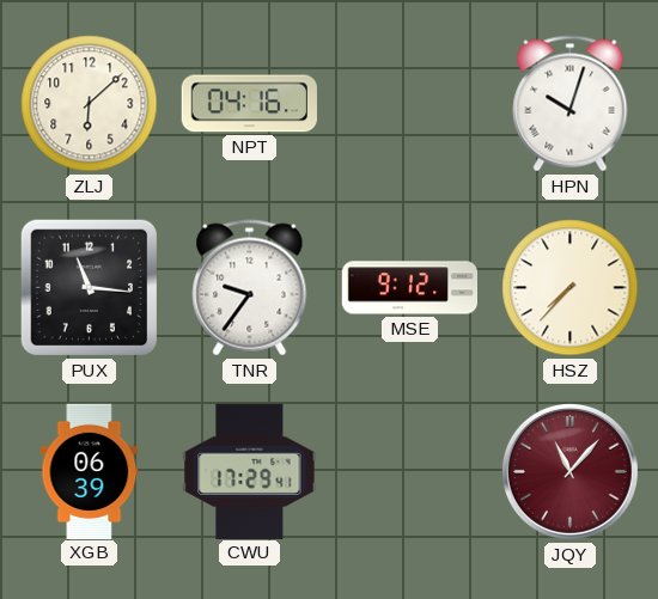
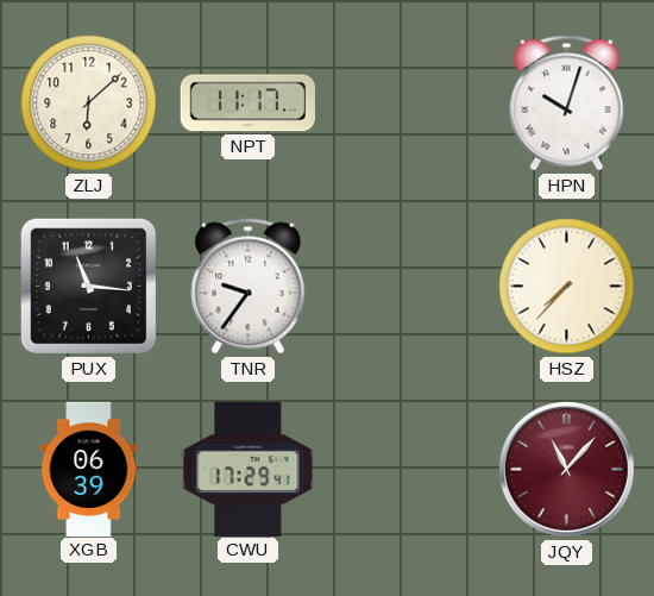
NPT: 04:16 -> 11:17 (247, 103)
MSE: 9:12 -> none (409, 288)
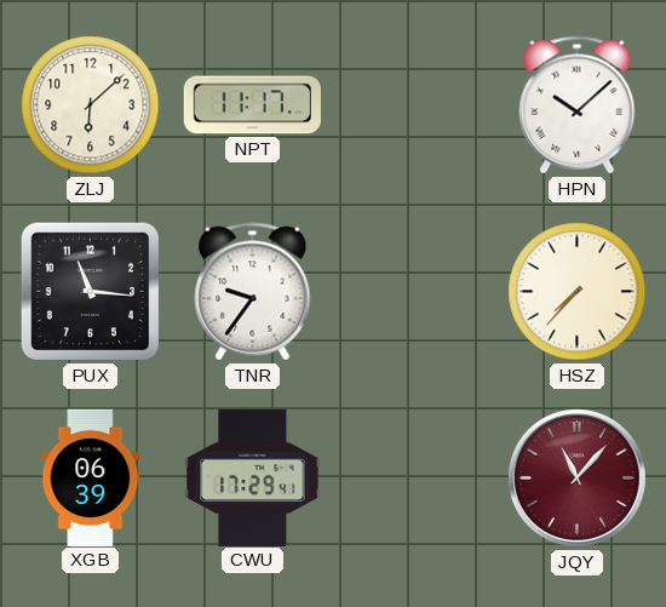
HPN: 10:03 -> 10:08 (578, 105)
